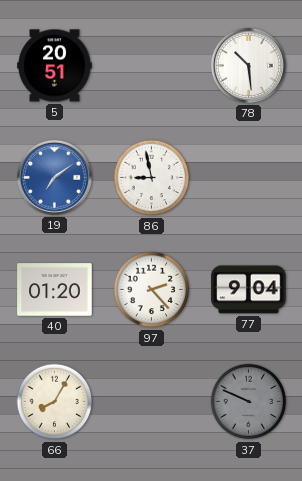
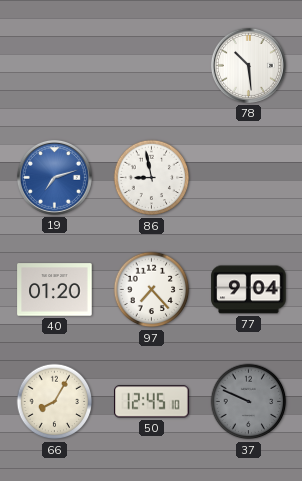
5: 20:51 -> none (55, 66)
19: 7:09 -> 7:12 (54, 177)
97: 2:23 -> 7:23 (152, 290)
50: none -> 12:45 (152, 402)
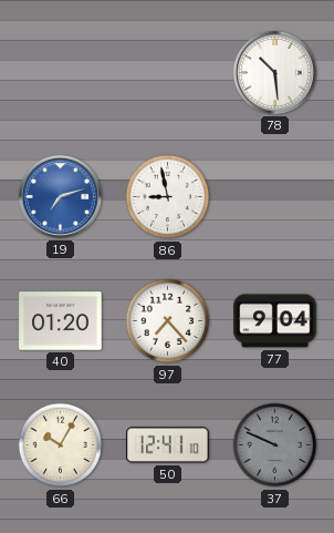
66: 8:05 -> 10:05 (61, 445)
50: 12:45 -> 12:41 (168, 445)
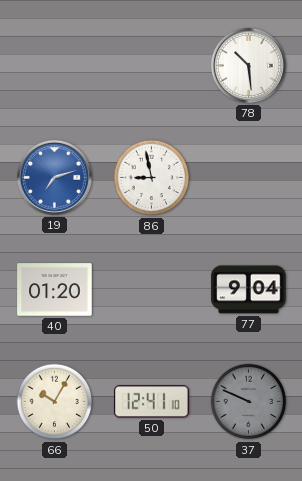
97: 7:23 -> none (168, 321)
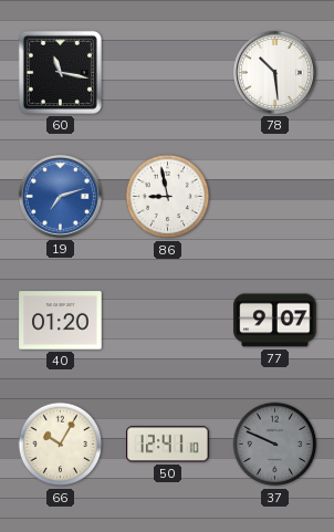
60: none -> 11:17 (60, 72)
77: 9:04 -> 9:07 (275, 321)
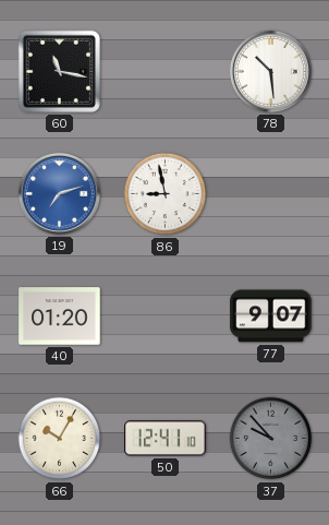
37: 9:49 -> 9:53 (271, 439)
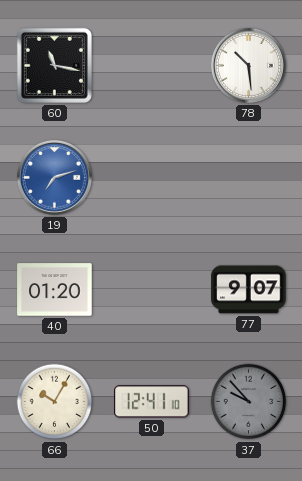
86: 8:58 -> none (166, 194)
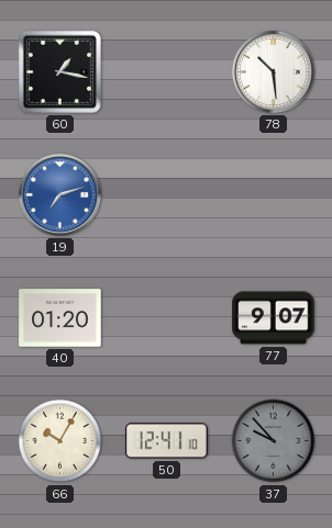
60: 11:17 -> 1:17 (59, 71)
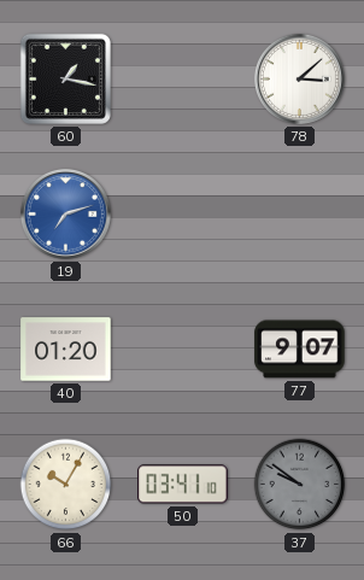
78: 10:29 -> 3:08 (299, 78)
50: 12:41 -> 03:41 (183, 485)
37: 9:53 -> 9:51 (300, 485)
